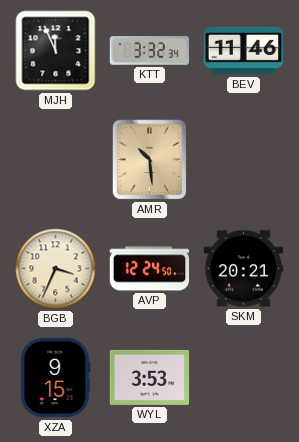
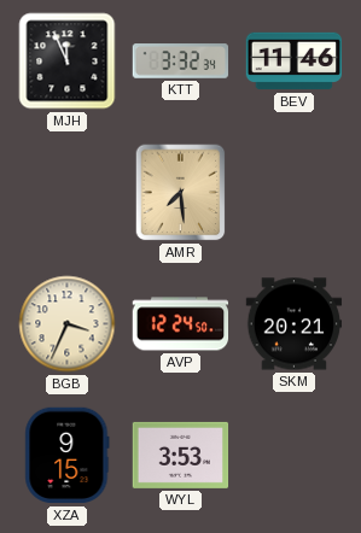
AMR: 10:29 -> 7:29 (181, 193)
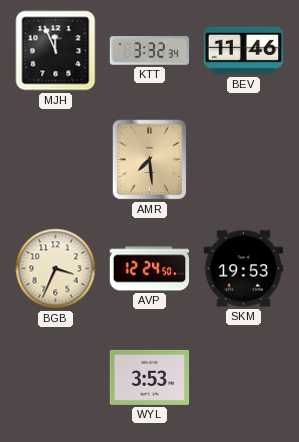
SKM: 20:21 -> 19:53 (244, 269)
XZA: 9:15 -> none (68, 456)
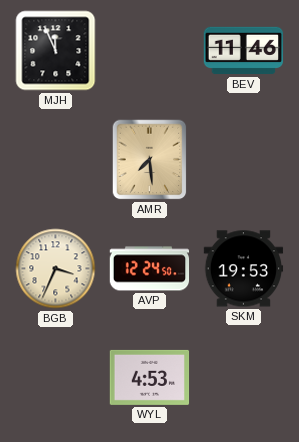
KTT: 3:32 -> none (150, 51)
WYL: 3:53 -> 4:53 (150, 377)
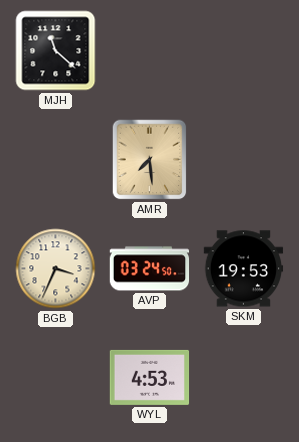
MJH: 11:56 -> 11:22 (56, 51)
BEV: 11:46 -> none (244, 51)
AVP: 12:24 -> 03:24 (150, 269)
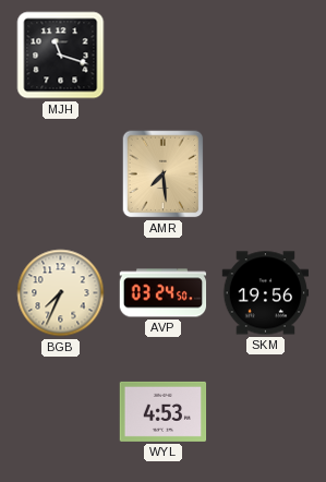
MJH: 11:22 -> 11:18 (61, 56)
BGB: 3:34 -> 7:34 (61, 293)
SKM: 19:53 -> 19:56 (266, 293)
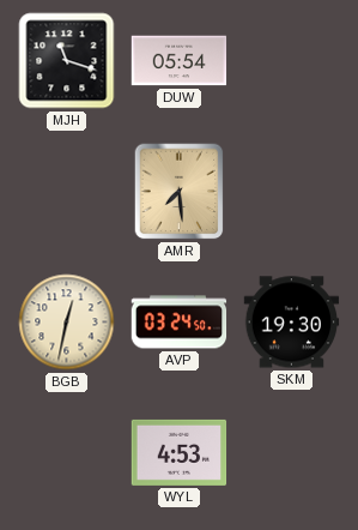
DUW: none -> 05:54 (180, 61)
BGB: 7:34 -> 12:32 (67, 323)
SKM: 19:56 -> 19:30 (292, 323)
